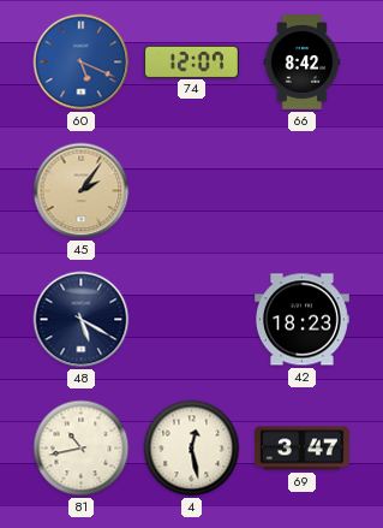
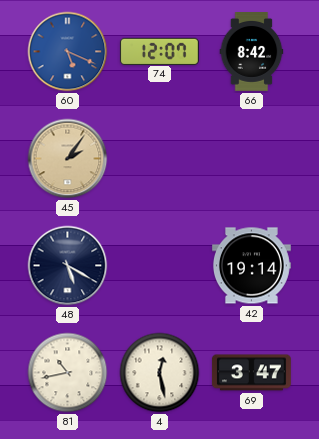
42: 18:23 -> 19:14 (252, 266)
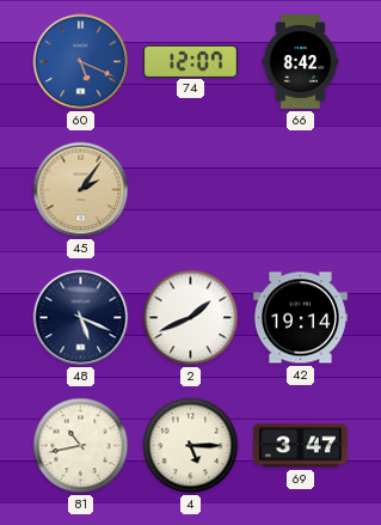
48: 5:20 -> 5:19 (81, 318)
2: none -> 1:41 (191, 318)
4: 12:28 -> 5:15 (191, 446)
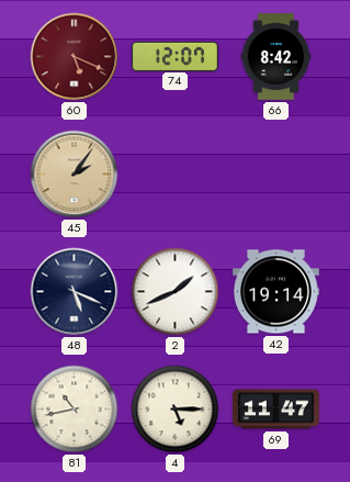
60 dial: blue -> burgundy (75, 57)
69: 3:47 -> 11:47 (275, 410)
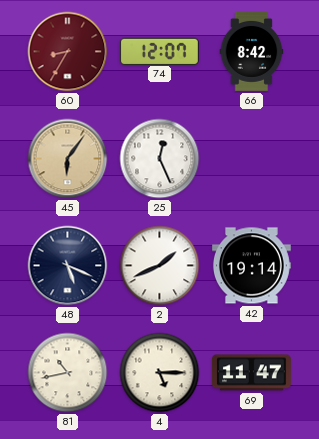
60: 5:19 -> 8:35 (68, 52)
45: 2:06 -> 6:06 (68, 159)
25: none -> 12:26 (160, 159)
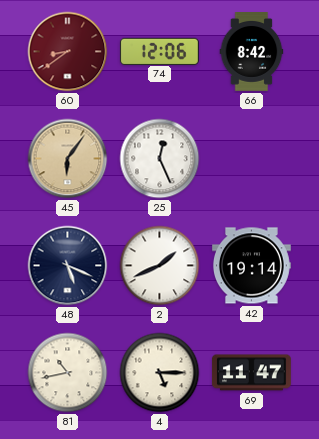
60: 8:35 -> 8:39 (68, 52)
74: 12:07 -> 12:06 (159, 51)
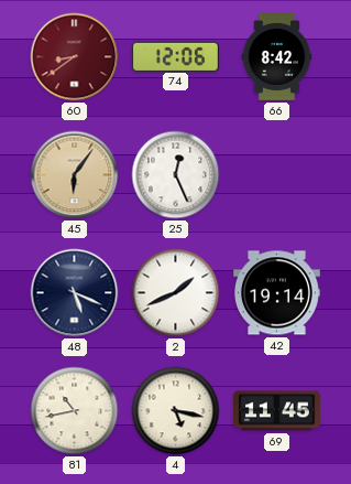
4: 5:15 -> 5:17 (176, 411)
69: 11:47 -> 11:45 (276, 411)
